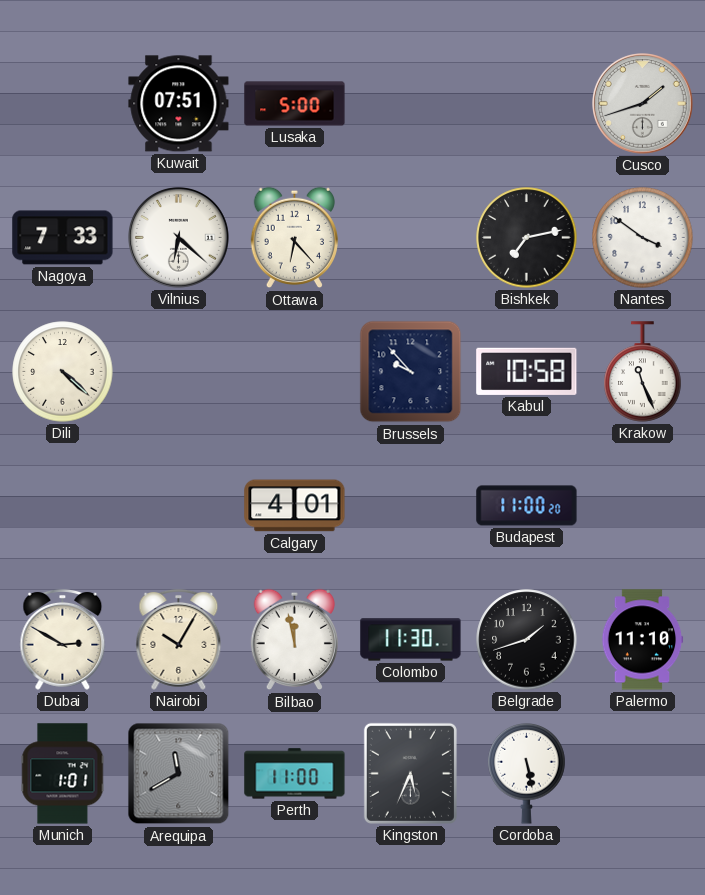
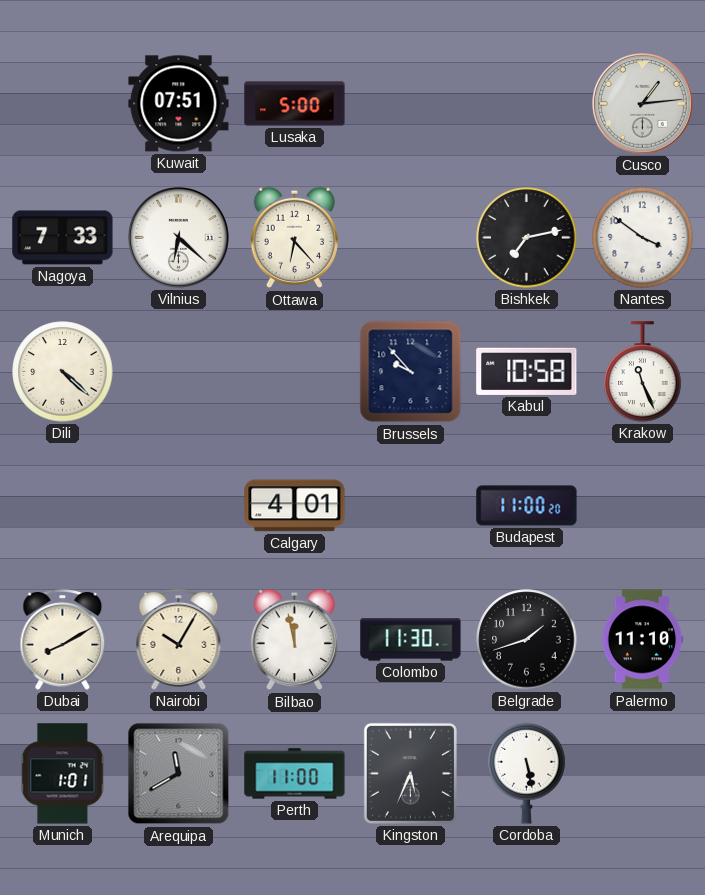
Cusco: 1:42 -> 1:14 (643, 104)
Dubai: 2:50 -> 8:10 (63, 639)
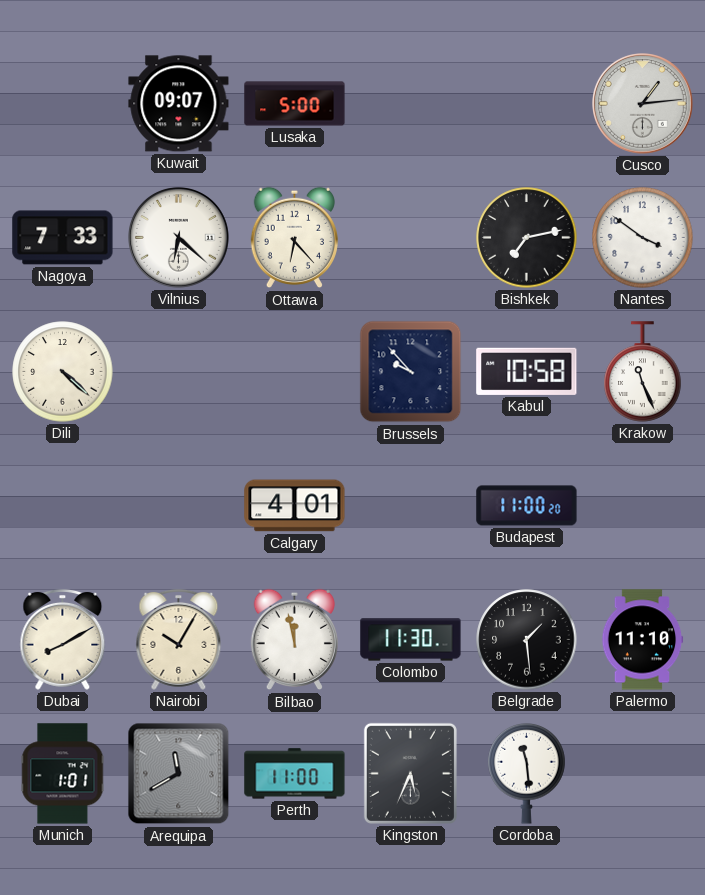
Kuwait: 07:51 -> 09:07 (179, 104)
Belgrade: 1:42 -> 1:29 (527, 640)
Cordoba: 5:28 -> 11:29 (527, 773)
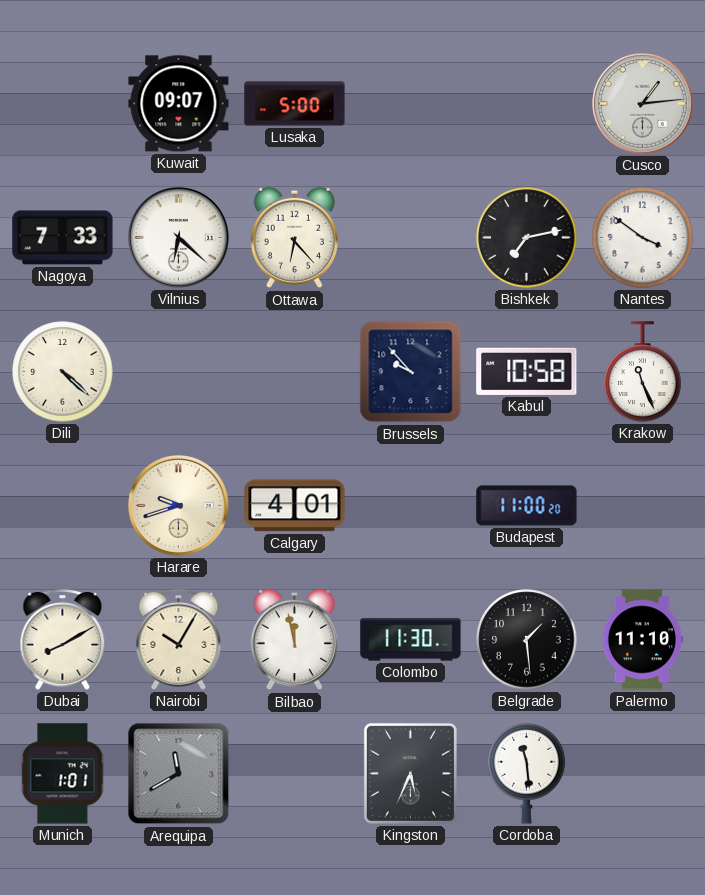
Harare: none -> 9:42 (179, 506)
Perth: 11:00 -> none (295, 774)
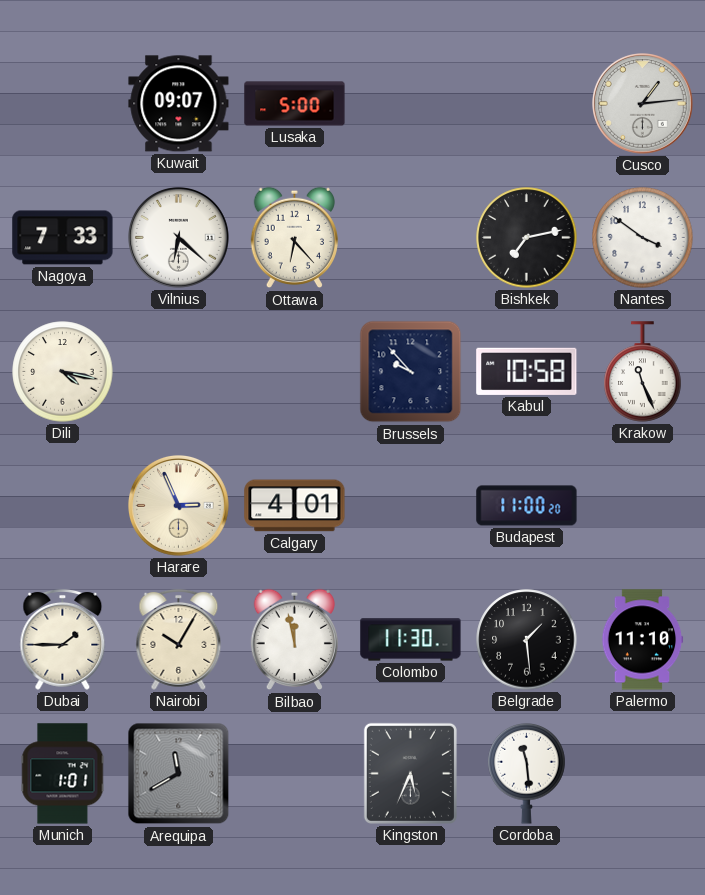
Dili: 4:22 -> 4:17 (63, 372)
Harare: 9:42 -> 2:56 (179, 506)
Dubai: 8:10 -> 1:45 (63, 639)
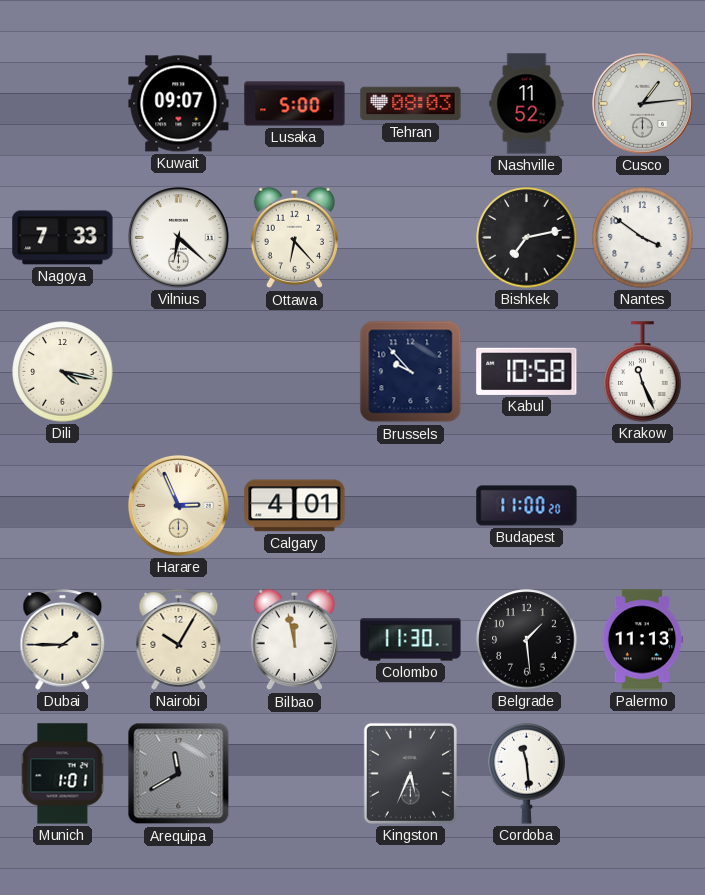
Tehran: none -> 08:03 (411, 104)
Nashville: none -> 11:52 (527, 104)
Palermo: 11:10 -> 11:13 (642, 640)
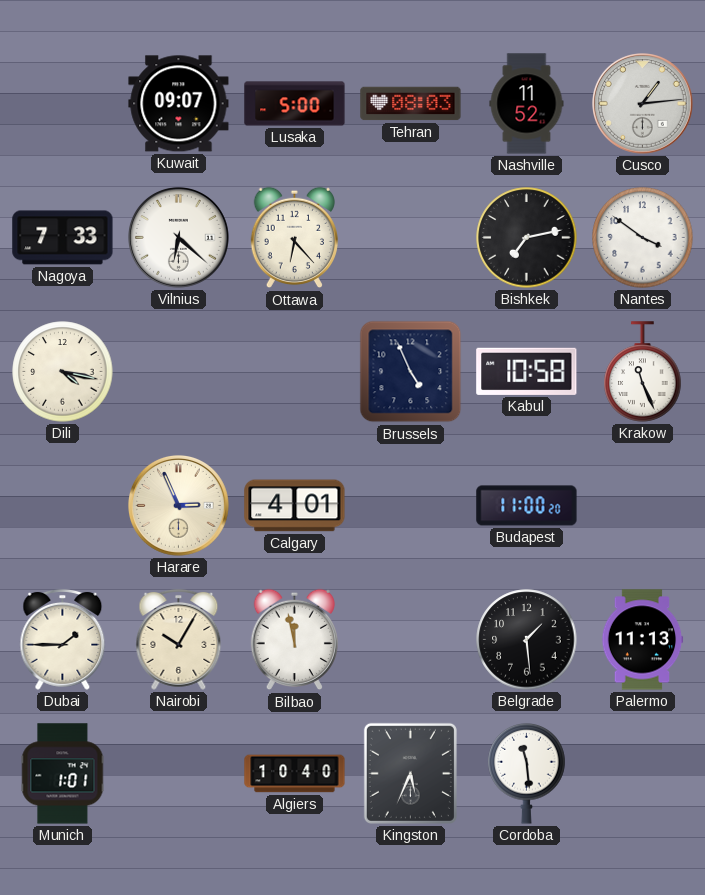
Brussels: 9:53 -> 4:56 (411, 372)
Colombo: 11:30 -> none (411, 640)
Arequipa: 11:40 -> none (179, 774)
Algiers: none -> 10:40 (295, 774)
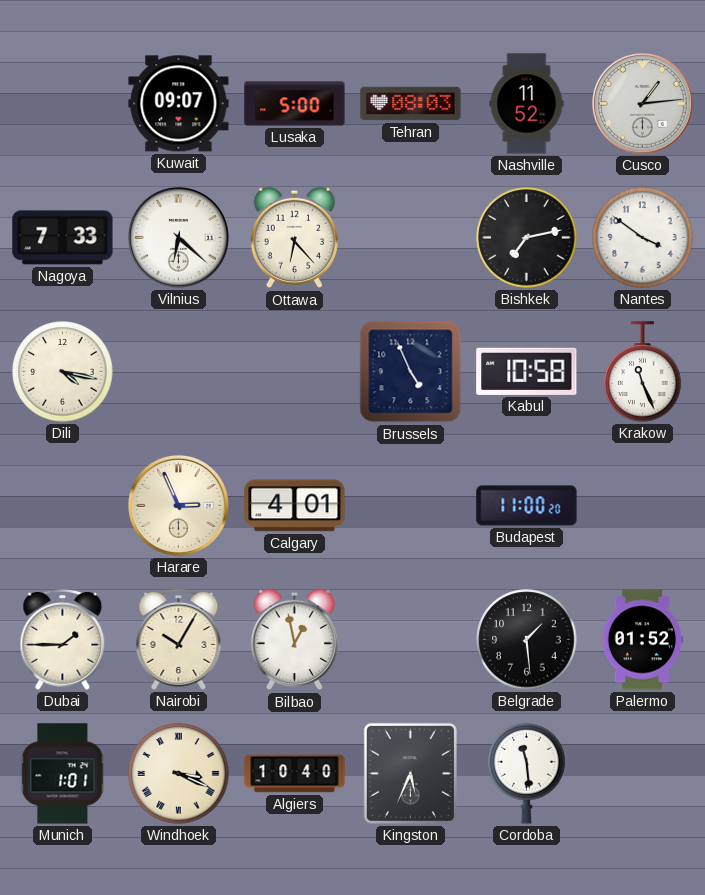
Bilbao: 11:58 -> 12:58 (294, 640)
Palermo: 11:13 -> 01:52 (642, 640)
Windhoek: none -> 3:19 (179, 774)
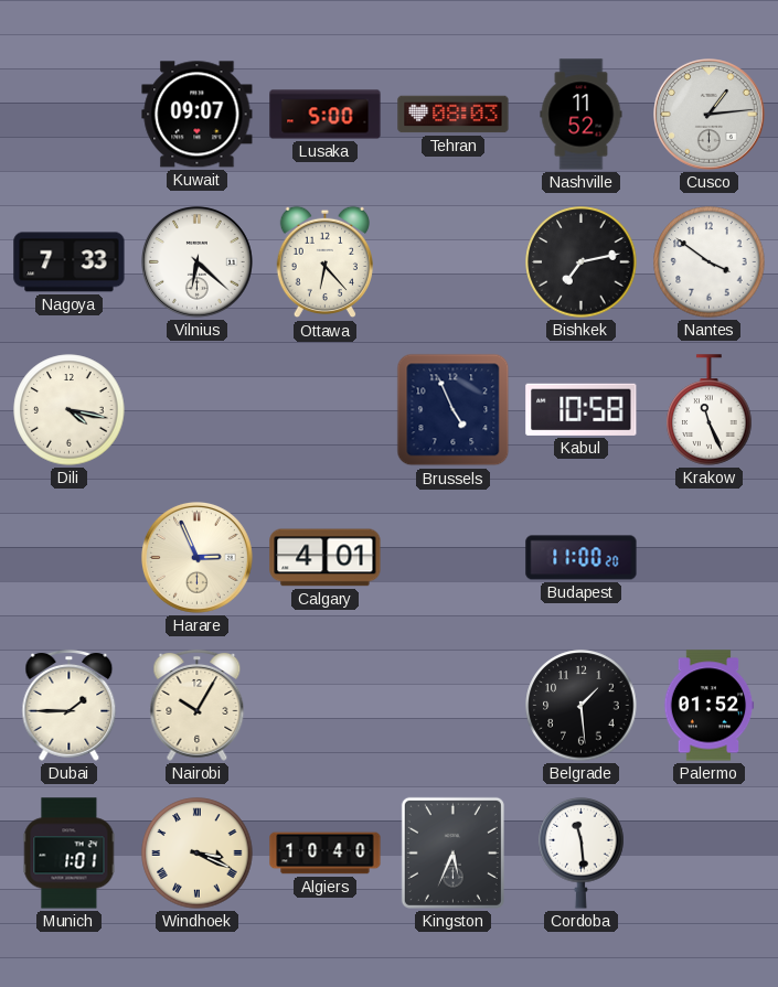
Bilbao: 12:58 -> none (294, 640)
